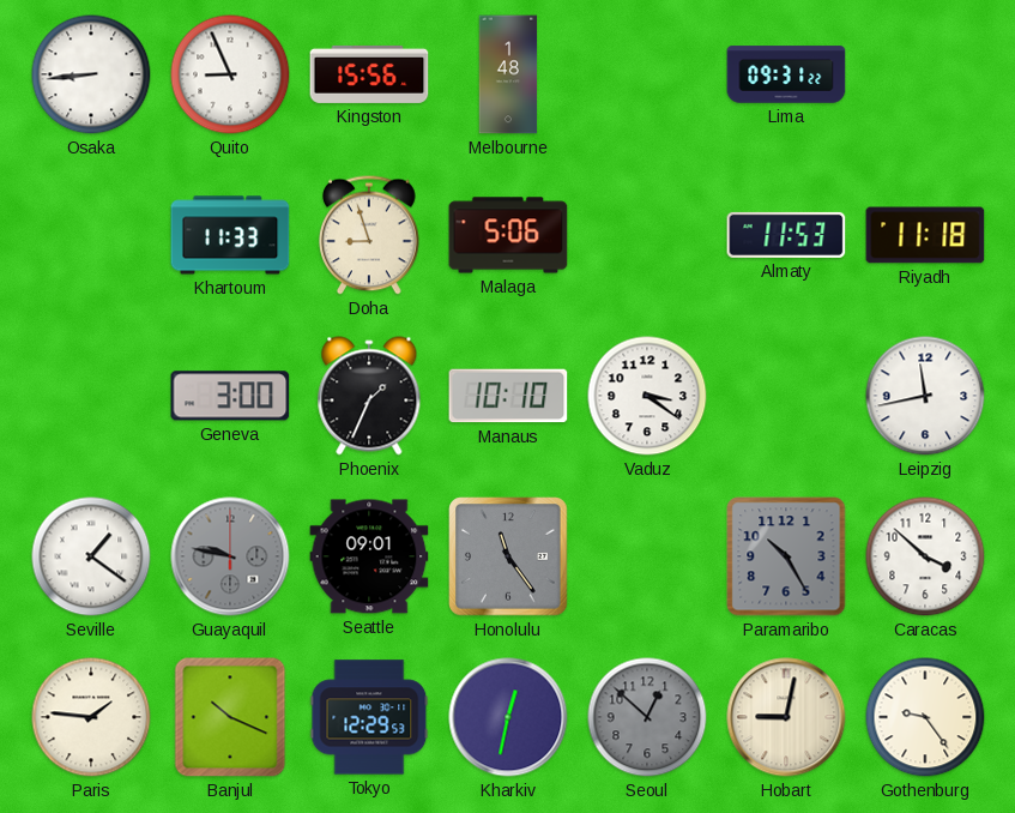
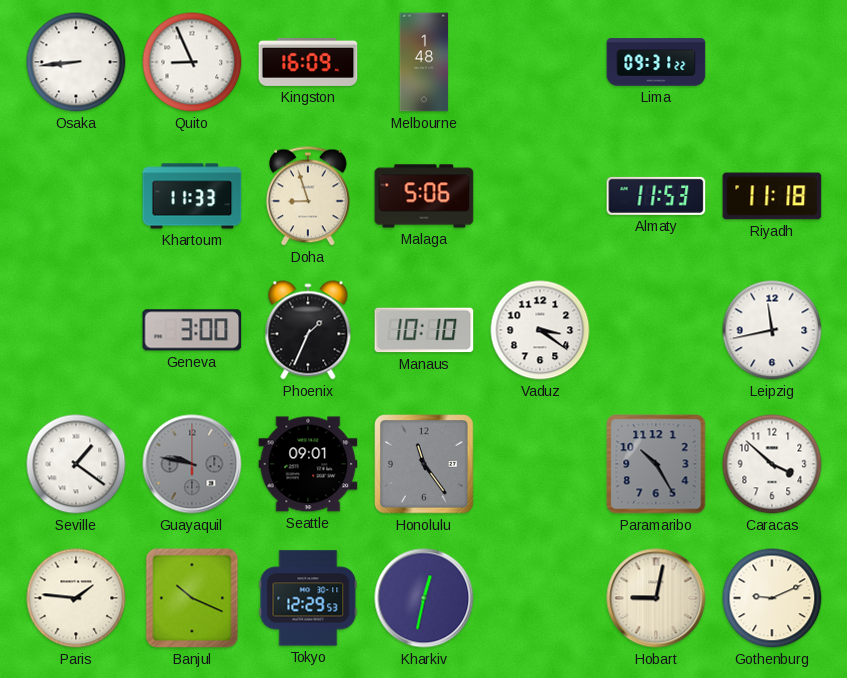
Kingston: 15:56 -> 16:09 (308, 62)
Seoul: 12:52 -> none (647, 717)
Gothenburg: 9:24 -> 9:11 (772, 598)
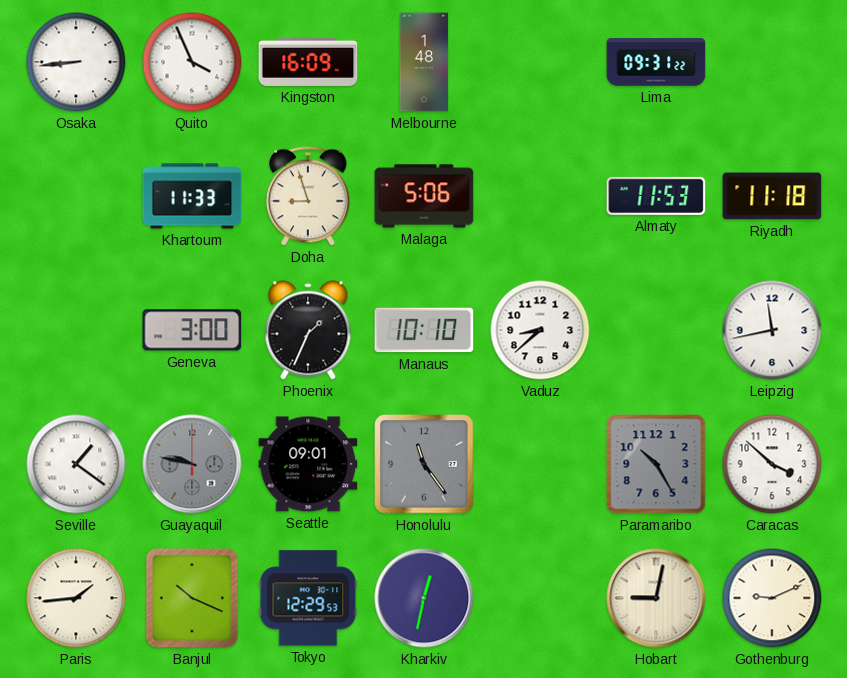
Quito: 8:56 -> 3:56 (192, 62)
Vaduz: 3:21 -> 8:38 (540, 330)
Paris: 1:46 -> 1:44 (76, 598)
